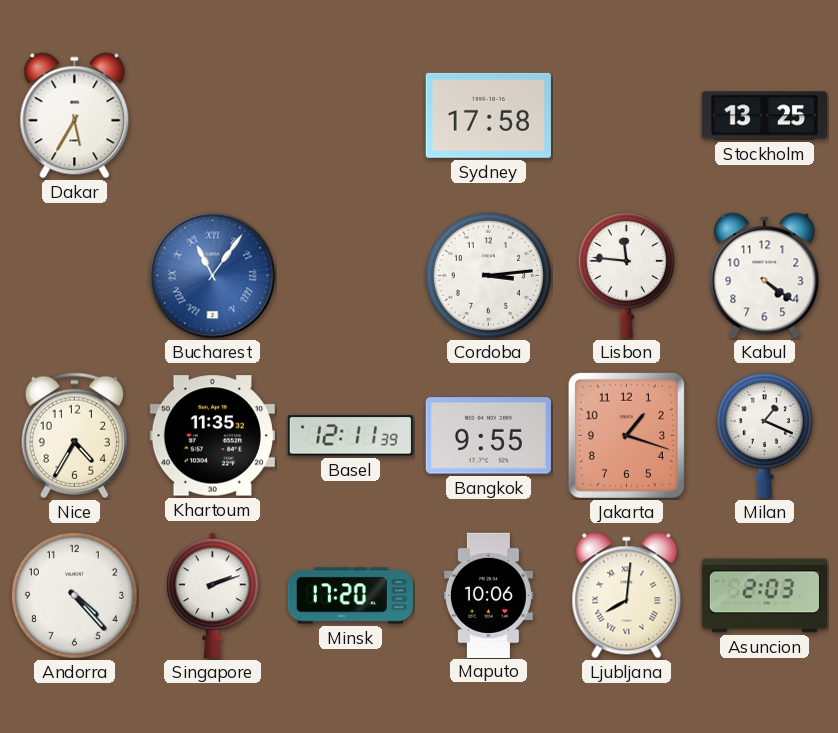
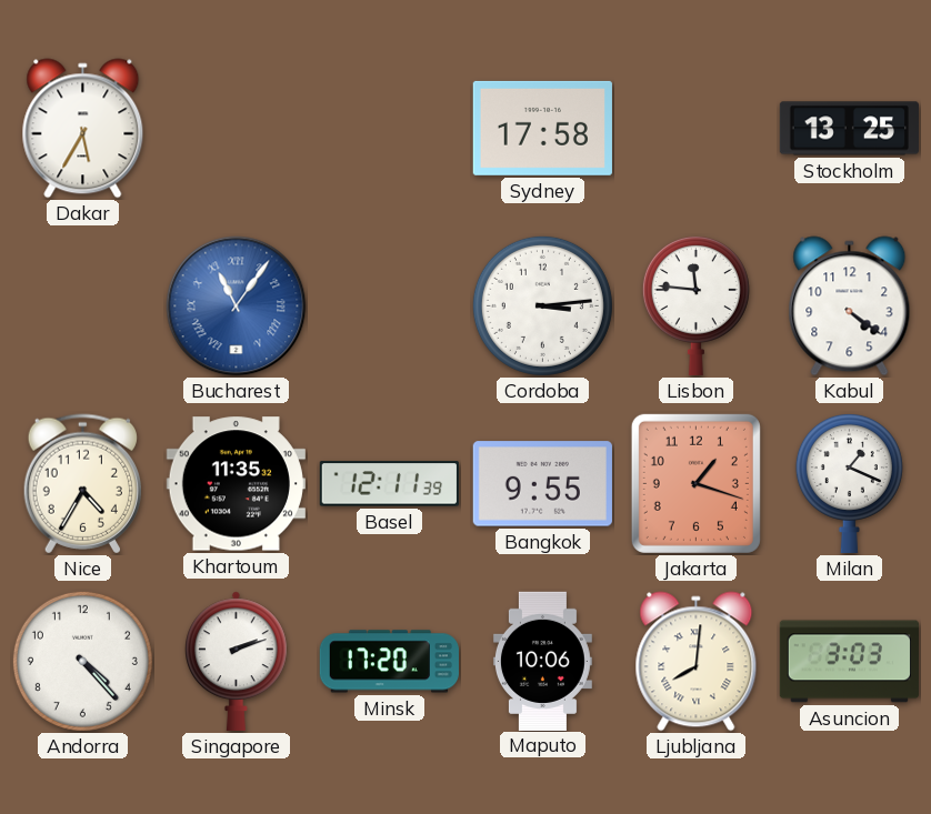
Asuncion: 2:03 -> 3:03 (849, 662)
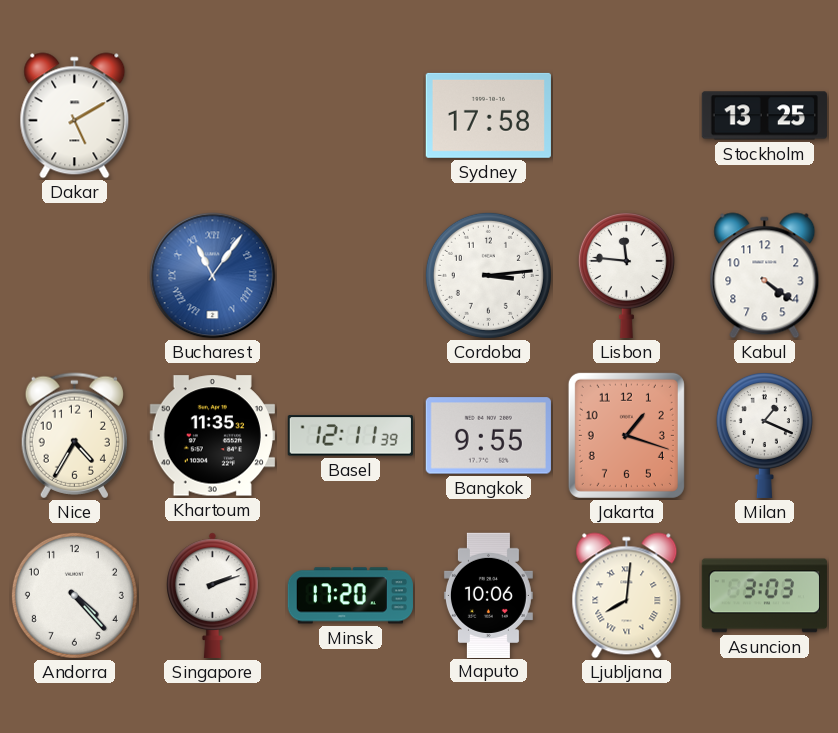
Dakar: 5:35 -> 5:10 (75, 116)
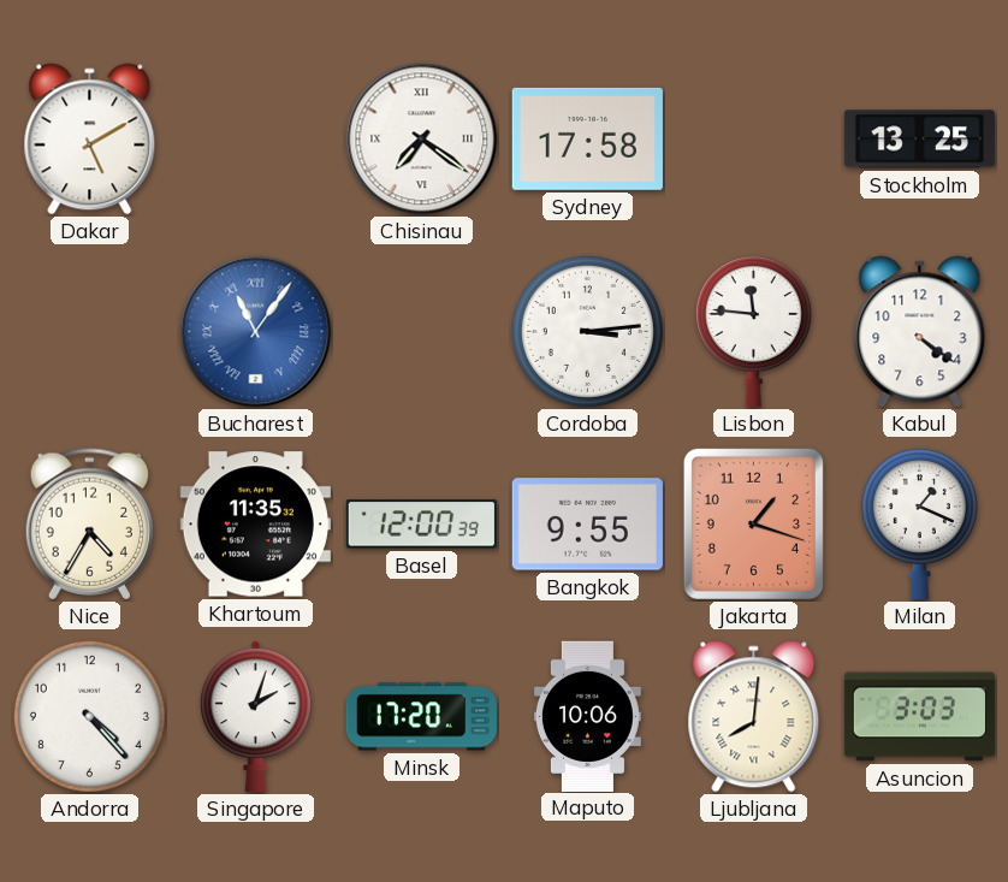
Chisinau: none -> 7:21 (422, 140)
Basel: 12:11 -> 12:00 (421, 525)
Singapore: 2:12 -> 2:03 (256, 716)
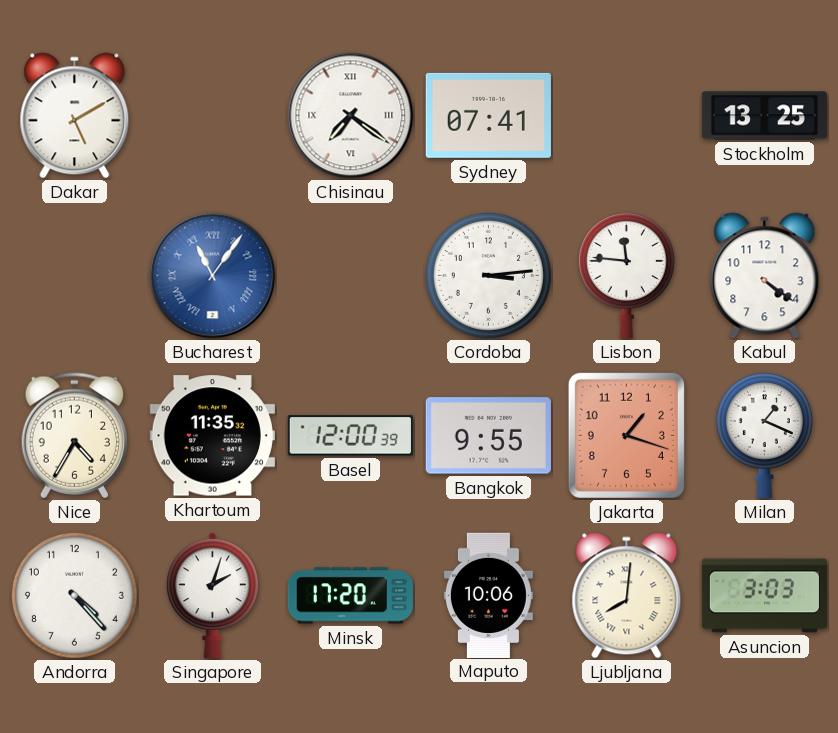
Sydney: 17:58 -> 07:41 (488, 115)
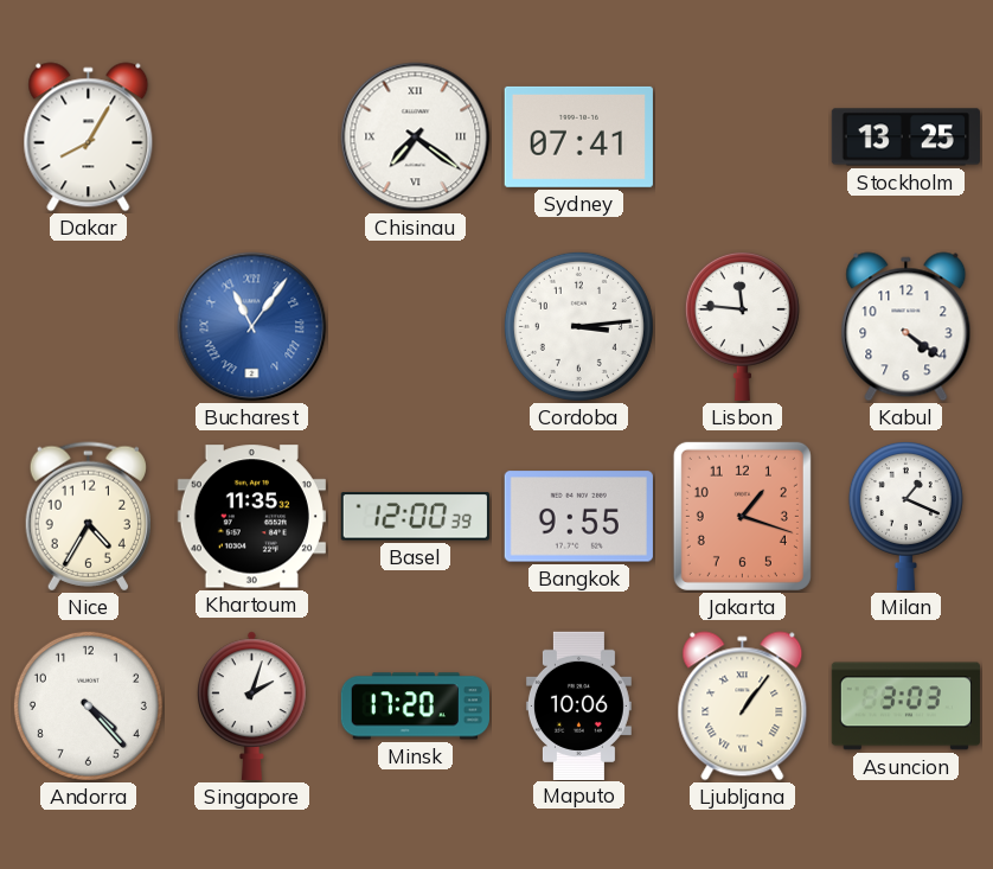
Dakar: 5:10 -> 8:05 (89, 138)
Ljubljana: 8:01 -> 1:06 (743, 707)
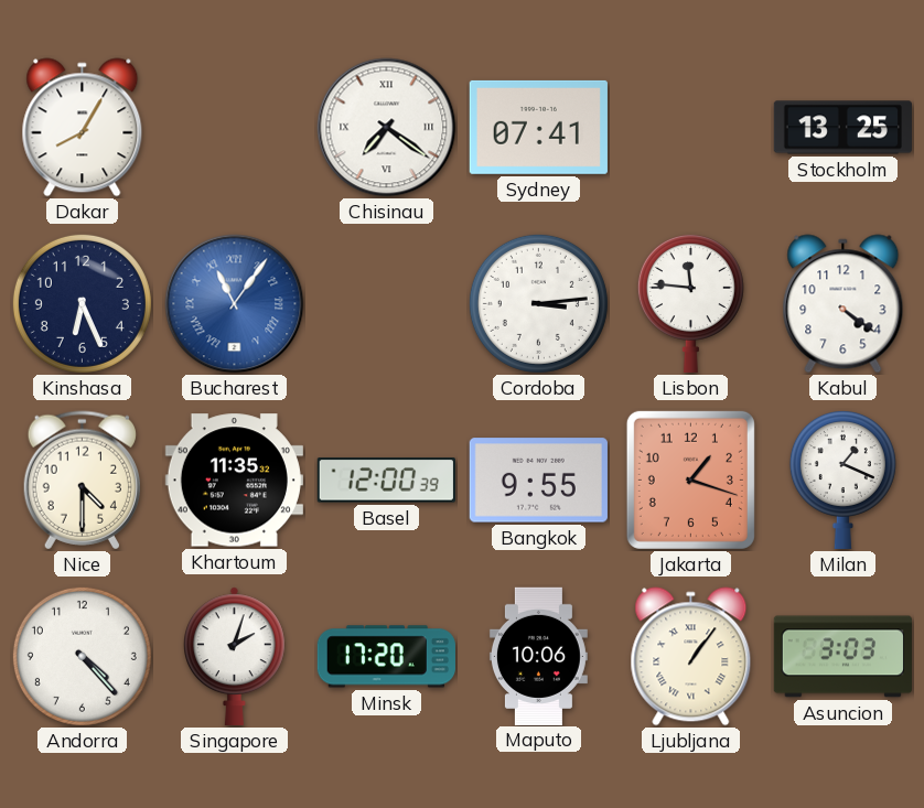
Kinshasa: none -> 6:26 (82, 303)
Nice: 4:35 -> 4:30 (82, 481)
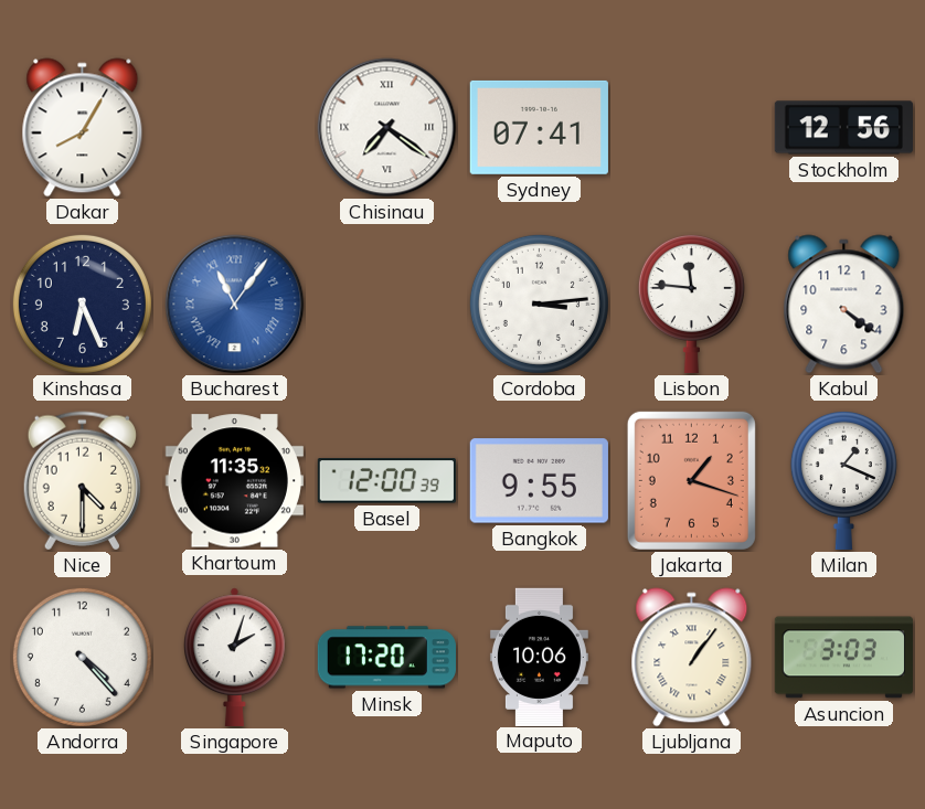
Stockholm: 13:25 -> 12:56 (843, 128)
